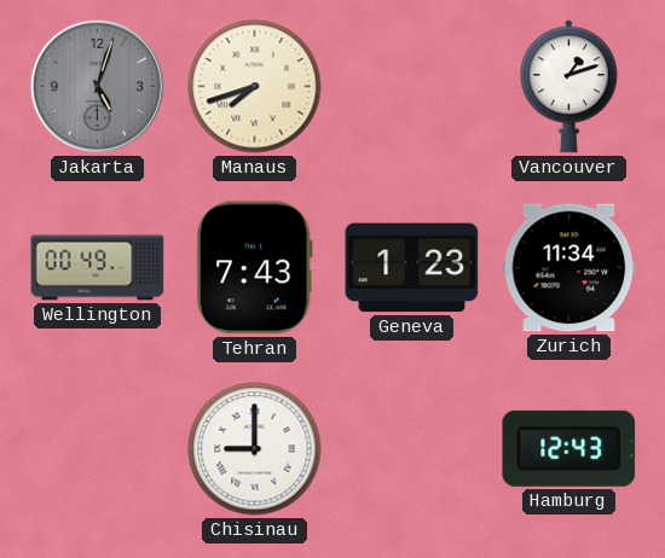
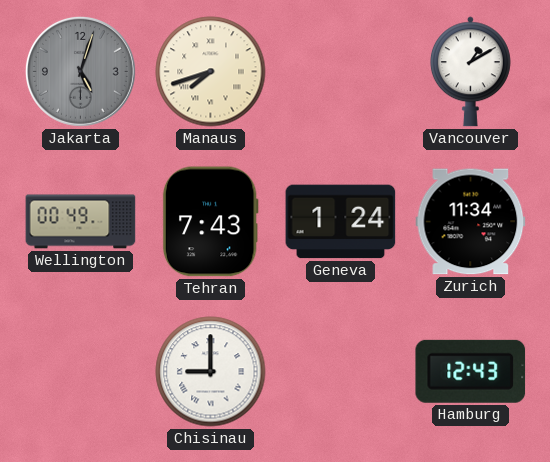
Vancouver: 1:12 -> 1:10 (470, 72)
Geneva: 1:23 -> 1:24 (341, 222)
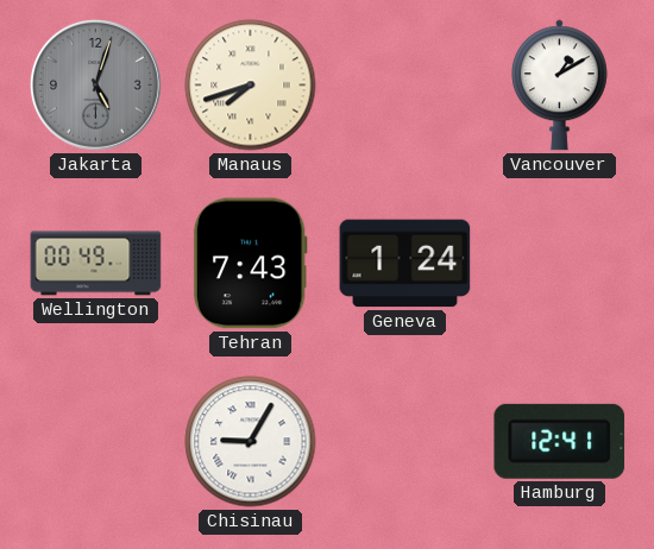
Zurich: 11:34 -> none (471, 222)
Chisinau: 9:00 -> 9:05 (251, 442)
Hamburg: 12:43 -> 12:41 (560, 441)
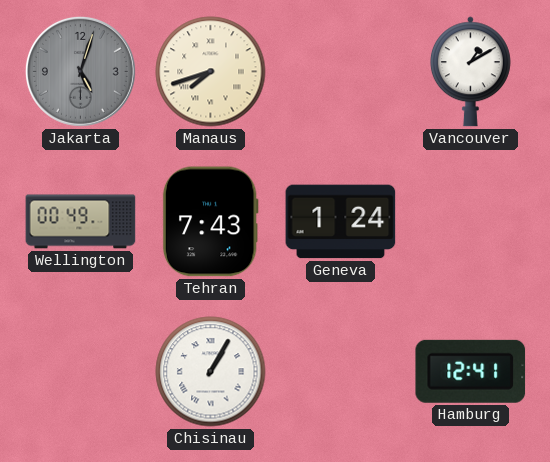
Chisinau: 9:05 -> 1:05 (211, 372)
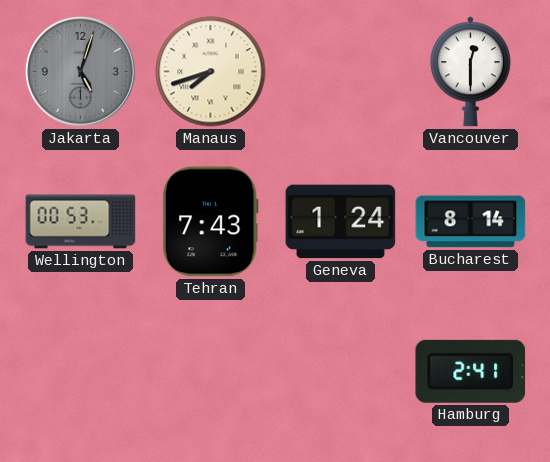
Vancouver: 1:10 -> 12:30 (470, 72)
Wellington: 00:49 -> 00:53 (81, 222)
Bucharest: none -> 8:14 (471, 222)
Chisinau: 1:05 -> none (211, 372)
Hamburg: 12:41 -> 2:41 (471, 371)
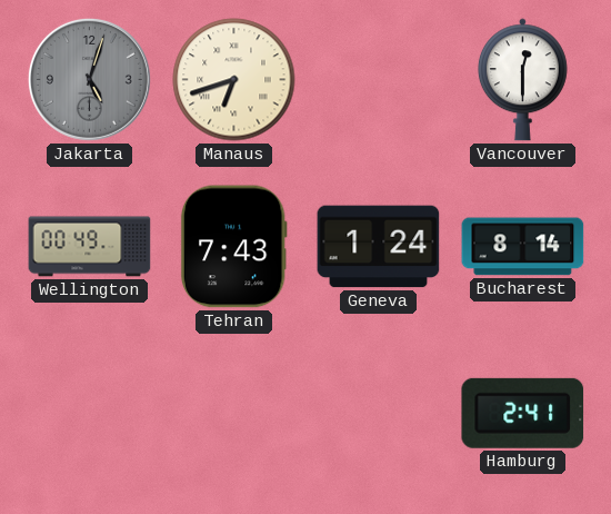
Manaus: 7:42 -> 6:42 (234, 80)
Wellington: 00:53 -> 00:49 (90, 247)
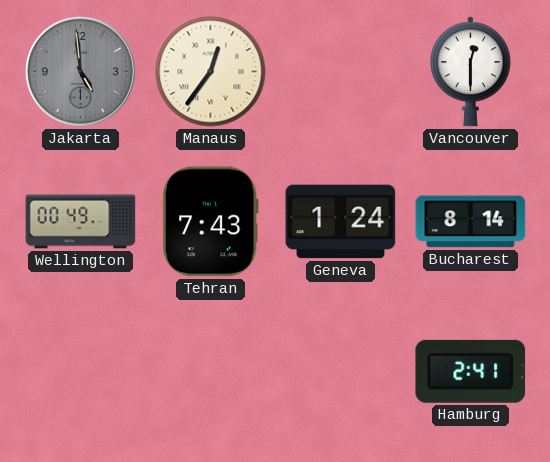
Jakarta: 5:03 -> 4:59 (80, 71)
Manaus: 6:42 -> 12:36 (211, 72)
